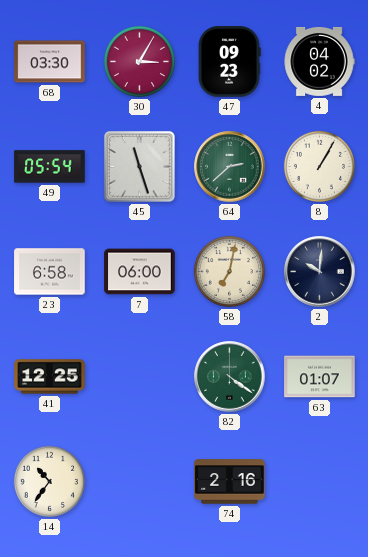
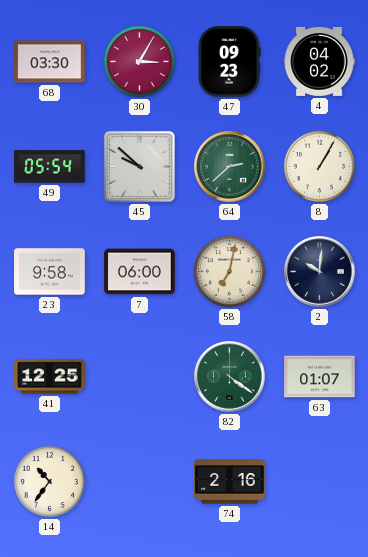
45: 11:27 -> 9:52 (139, 166)
23: 6:58 -> 9:58 (50, 272)
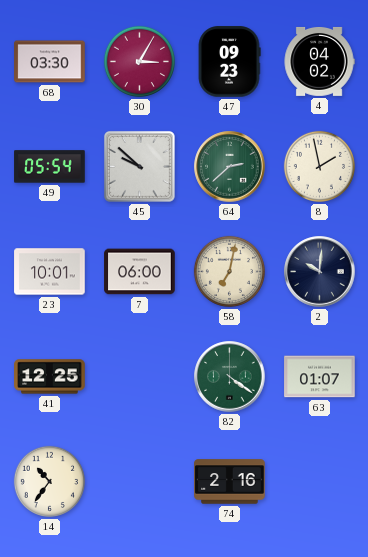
8: 1:05 -> 1:58 (319, 166)
23: 9:58 -> 10:01 (50, 272)
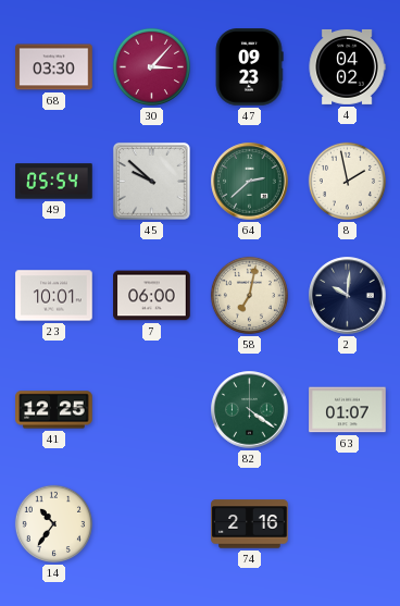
30: 3:05 -> 3:07 (151, 66)
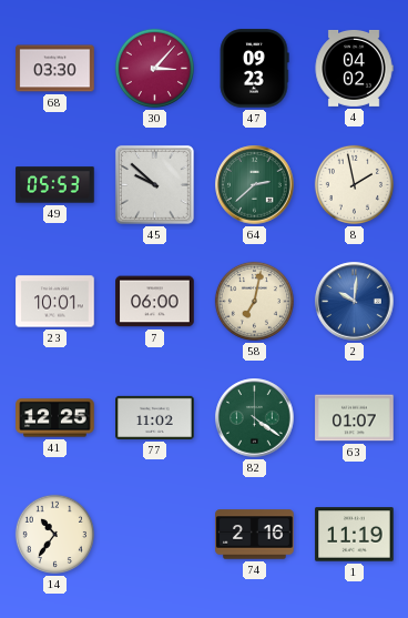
49: 05:54 -> 05:53 (55, 185)
2 dial: navy -> blue (355, 302)
77: none -> 11:02 (155, 417)
1: none -> 11:19 (355, 535)
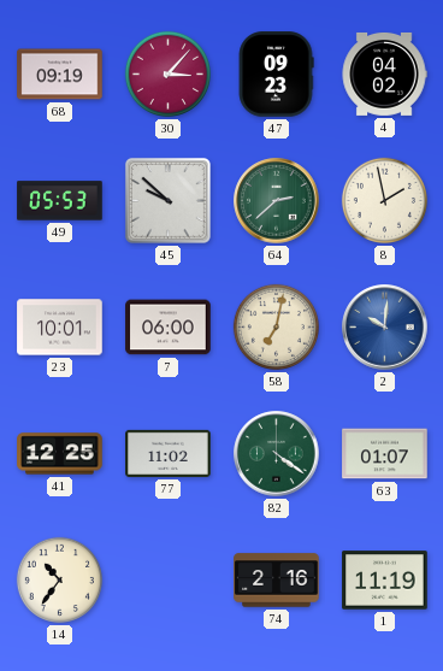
68: 03:30 -> 09:19 (60, 75)
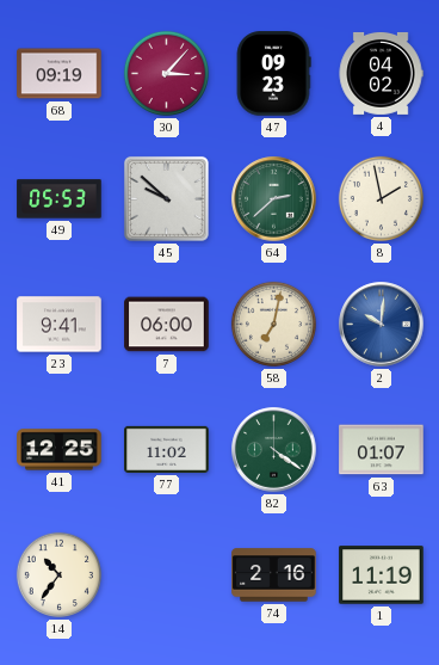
23: 10:01 -> 9:41 (60, 325)
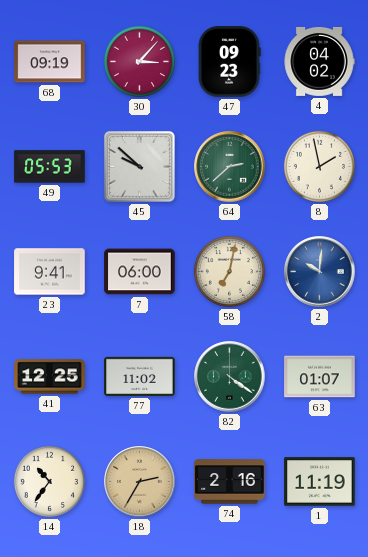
18: none -> 2:35 (140, 482)
